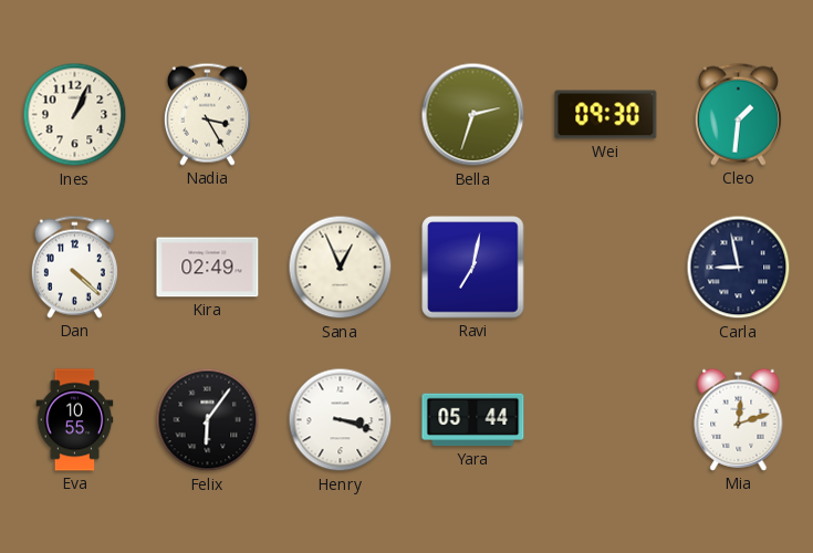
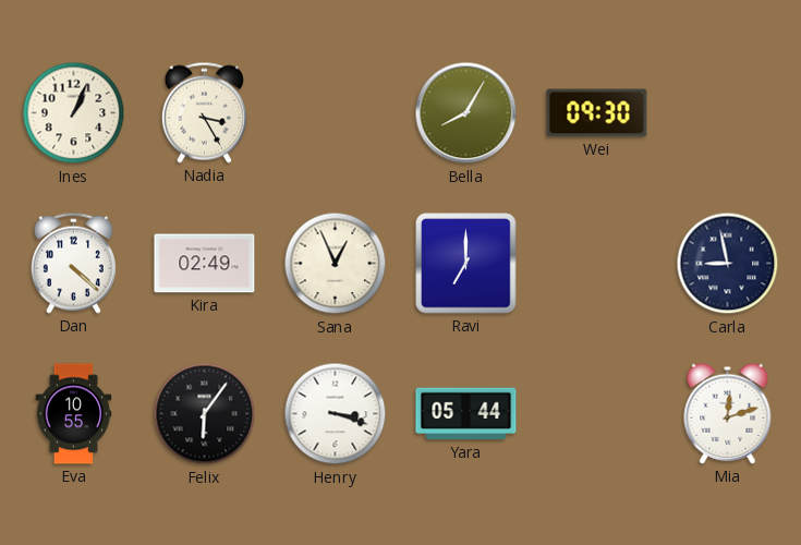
Bella: 2:33 -> 8:05 (466, 113)
Cleo: 1:31 -> none (738, 114)
Ravi: 7:02 -> 7:00 (466, 264)
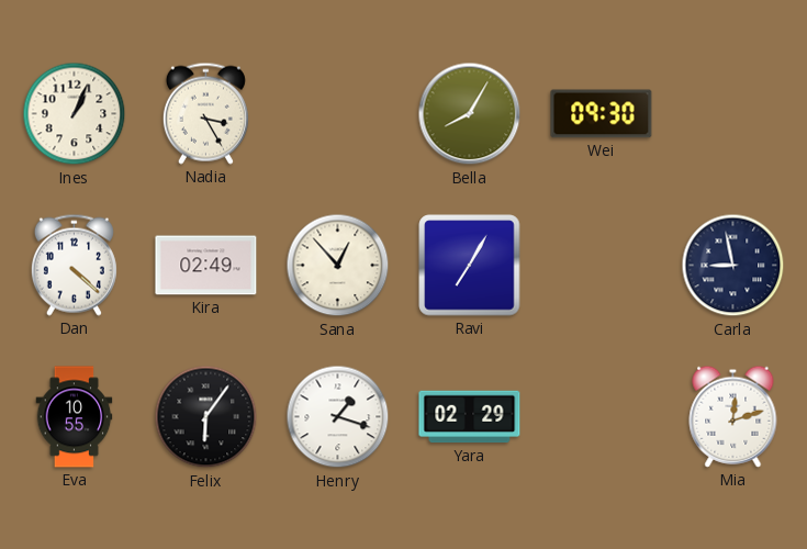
Sana: 12:56 -> 12:53 (338, 266)
Ravi: 7:00 -> 7:05 (470, 266)
Henry: 3:18 -> 1:18 (338, 417)
Yara: 05:44 -> 02:29 (470, 417)
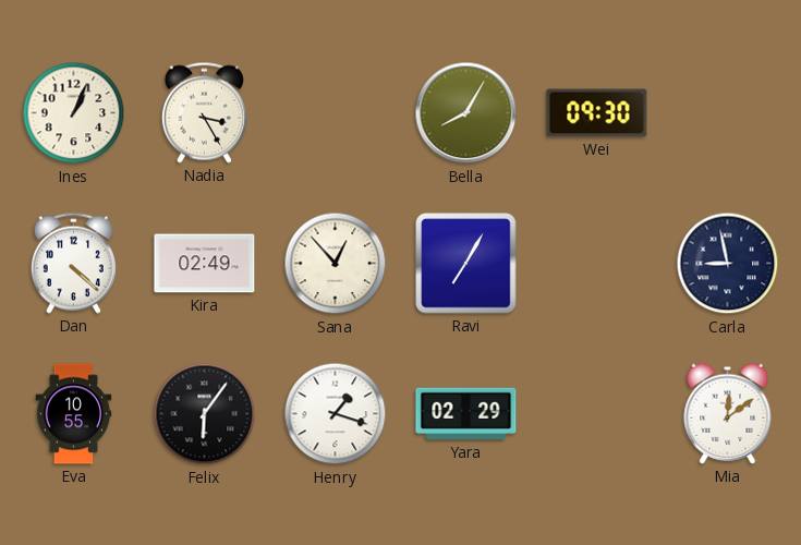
Mia: 12:12 -> 12:09 (728, 413)
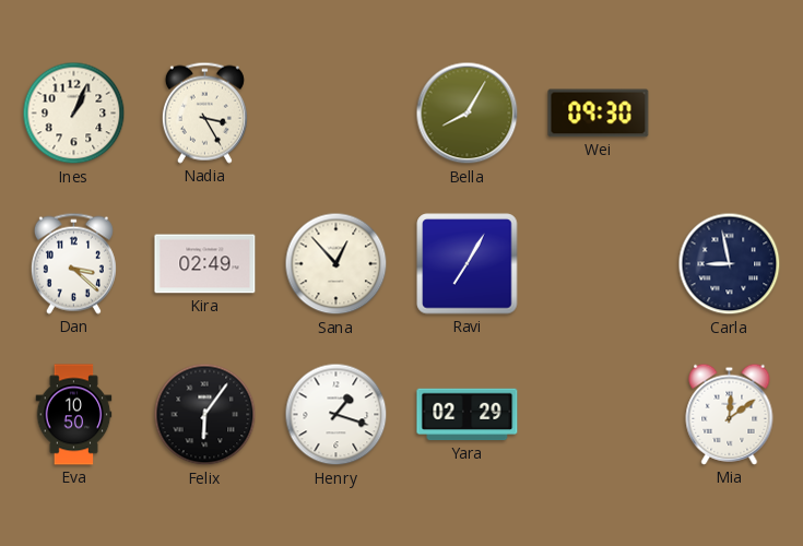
Dan: 4:22 -> 3:22 (73, 263)
Eva: 10:55 -> 10:50 (74, 415)
